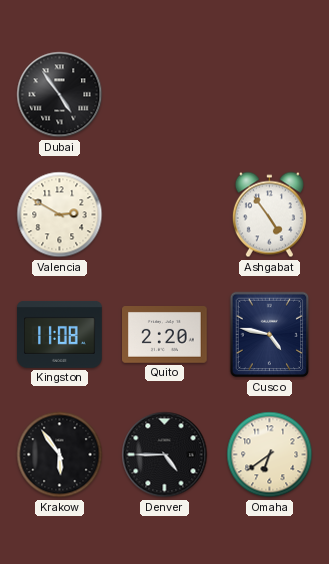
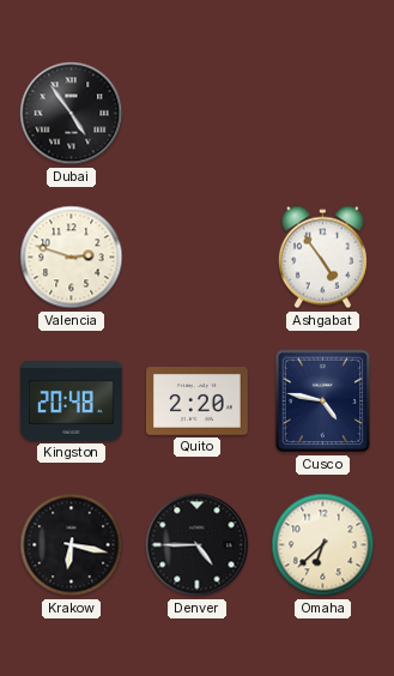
Valencia: 2:50 -> 2:48 (72, 258)
Kingston: 11:08 -> 20:48 (72, 400)
Krakow: 5:54 -> 6:17 (72, 545)
Omaha: 6:39 -> 6:38 (323, 545)
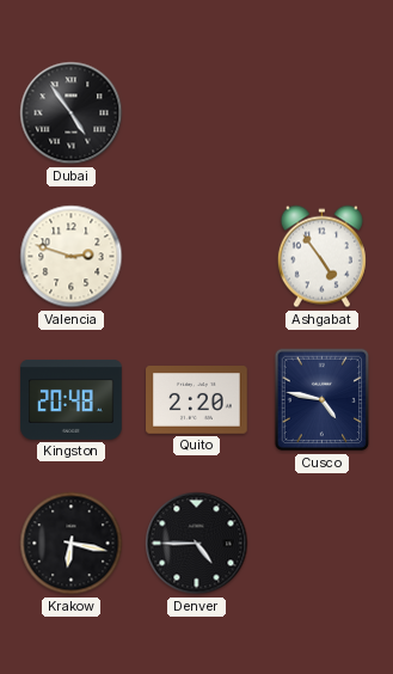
Omaha: 6:38 -> none (323, 545)
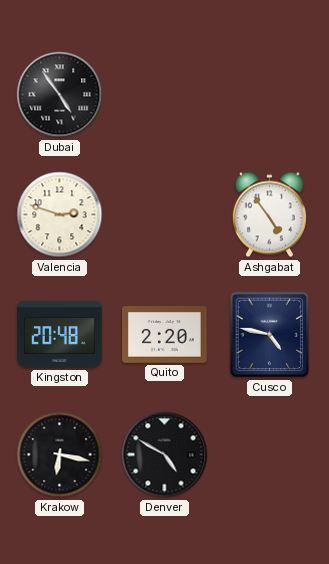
Denver: 4:45 -> 4:50 (165, 455)
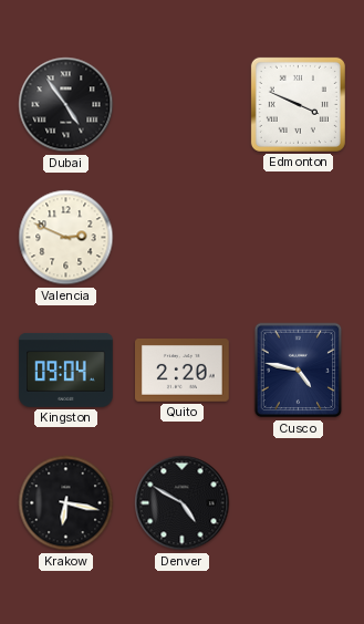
Edmonton: none -> 3:49 (298, 104)
Valencia: 2:48 -> 2:49 (66, 238)
Ashgabat: 4:54 -> none (269, 215)
Kingston: 20:48 -> 09:04 (66, 370)
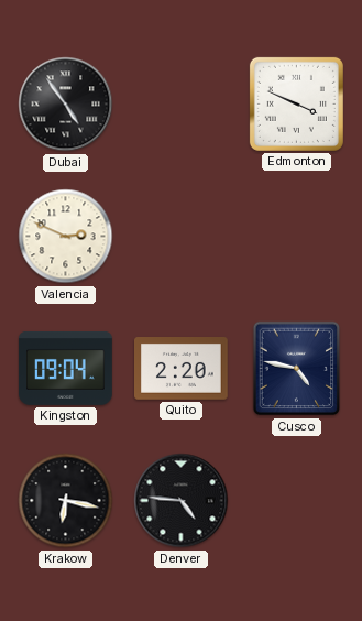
Denver: 4:50 -> 4:46 (182, 501)
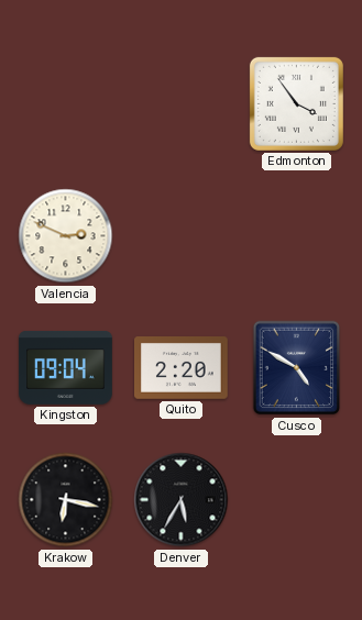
Dubai: 4:54 -> none (66, 105)
Edmonton: 3:49 -> 3:54 (296, 103)
Cusco: 4:47 -> 4:50 (297, 368)
Denver: 4:46 -> 5:35 (182, 500)
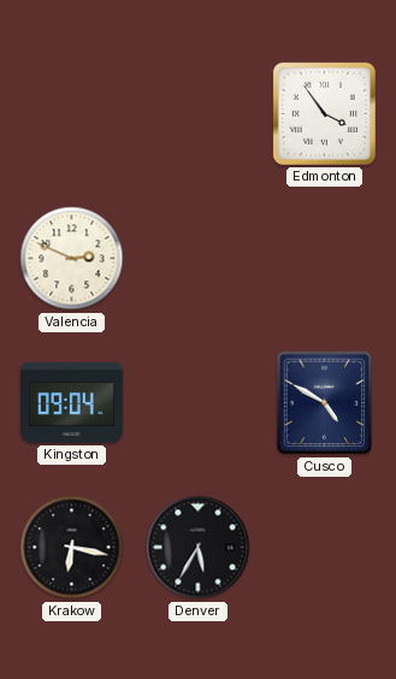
Quito: 2:20 -> none (182, 368)
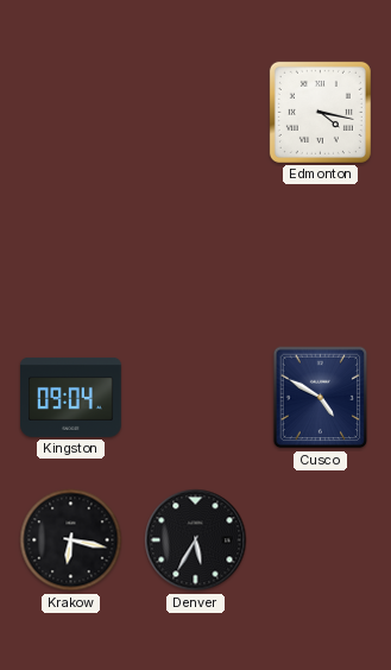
Edmonton: 3:54 -> 4:17 (320, 112)
Valencia: 2:49 -> none (72, 259)
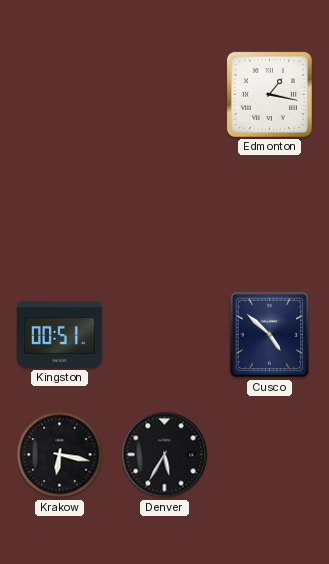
Edmonton: 4:17 -> 1:17 (269, 94)
Kingston: 09:04 -> 00:51 (60, 334)
Cusco: 4:50 -> 4:52 (270, 335)
